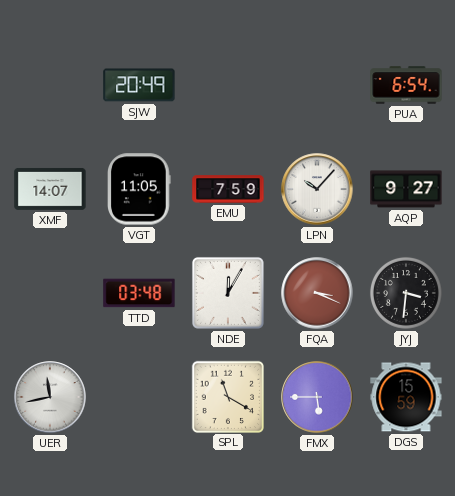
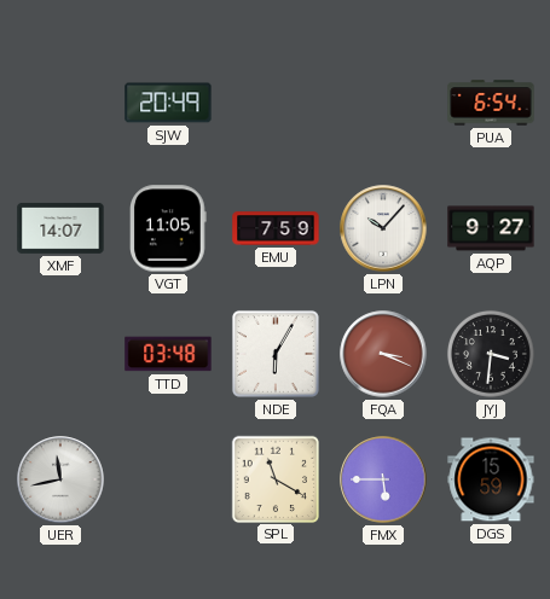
NDE: 12:05 -> 6:05 (276, 354)
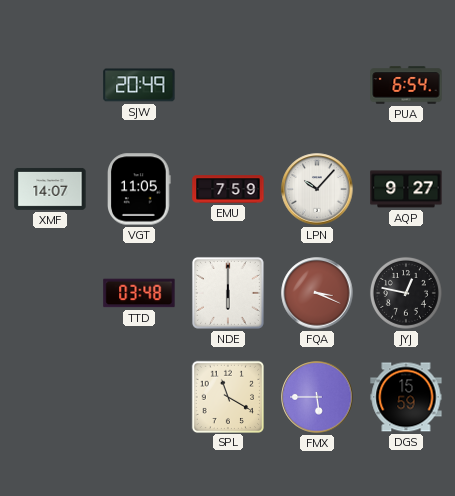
NDE: 6:05 -> 6:00 (228, 293)
JYJ: 3:31 -> 12:47 (406, 293)
UER: 11:43 -> none (60, 479)
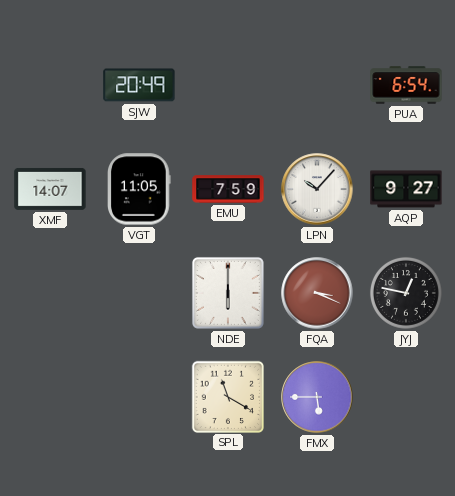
TTD: 03:48 -> none (139, 293)
DGS: 15:59 -> none (406, 397)
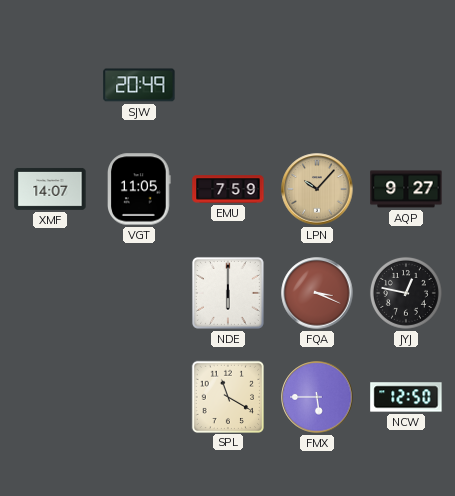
PUA: 6:54 -> none (406, 85)
LPN dial: white -> champagne (317, 189)
NCW: none -> 12:50 (406, 397)
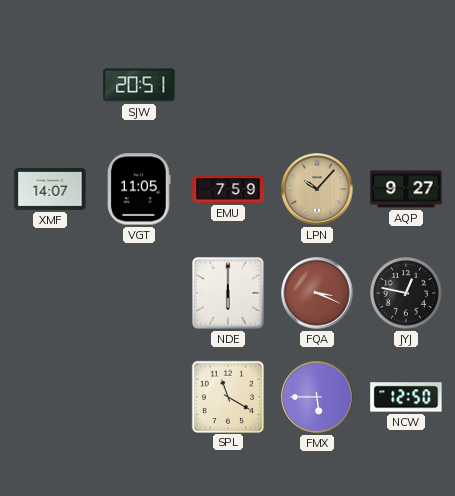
SJW: 20:49 -> 20:51 (139, 85)
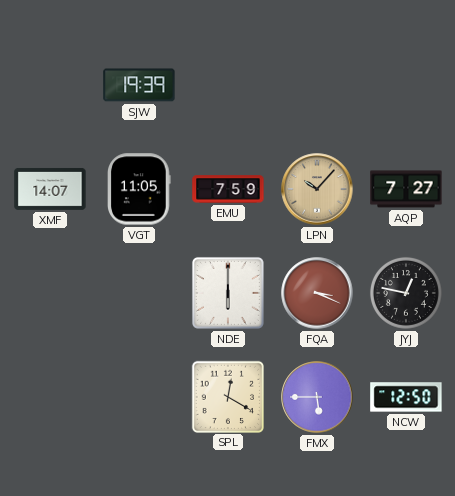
SJW: 20:51 -> 19:39 (139, 85)
AQP: 9:27 -> 7:27 (406, 189)
SPL: 11:20 -> 12:20 (227, 396)
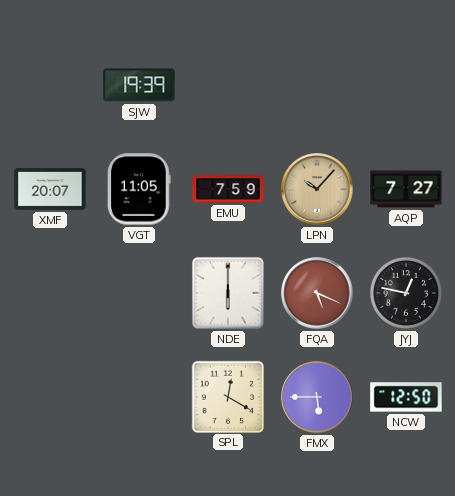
XMF: 14:07 -> 20:07 (50, 189)
FQA: 3:19 -> 5:19 (317, 293)
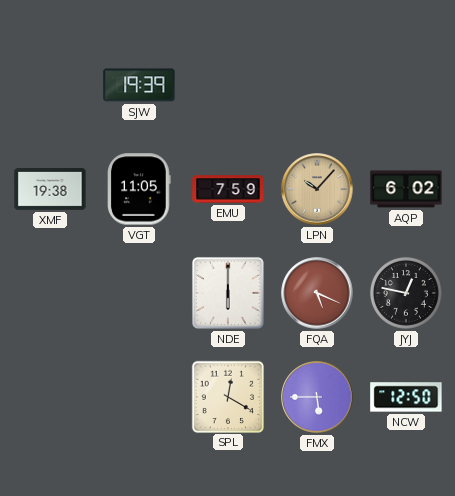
XMF: 20:07 -> 19:38 (50, 189)
AQP: 7:27 -> 6:02 (406, 189)
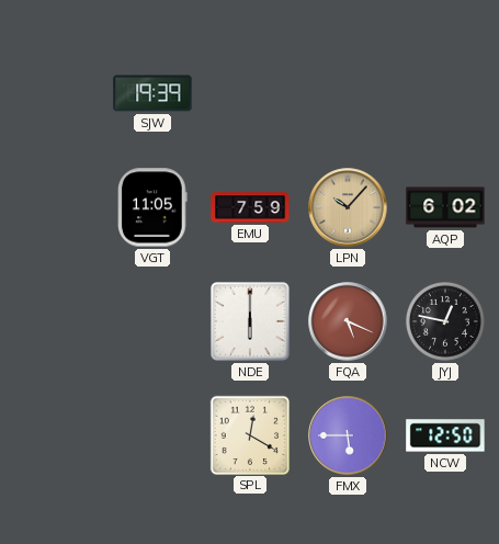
XMF: 19:38 -> none (50, 189)
